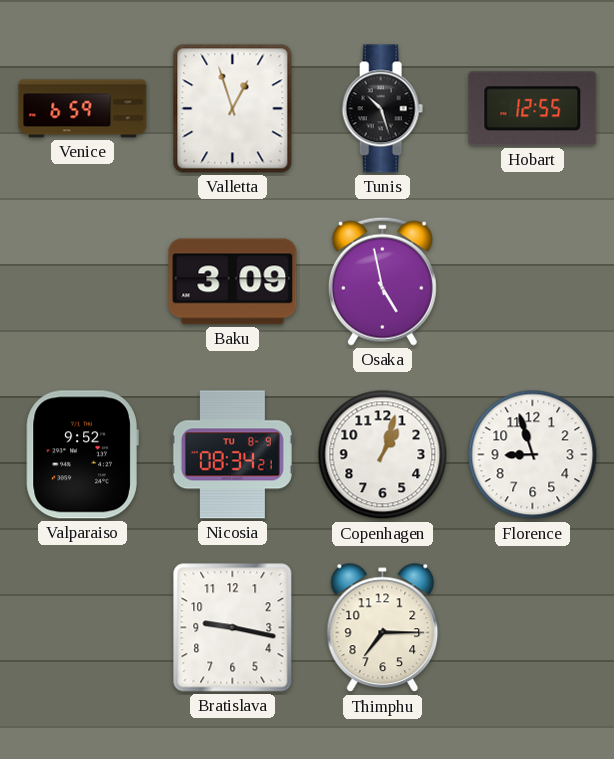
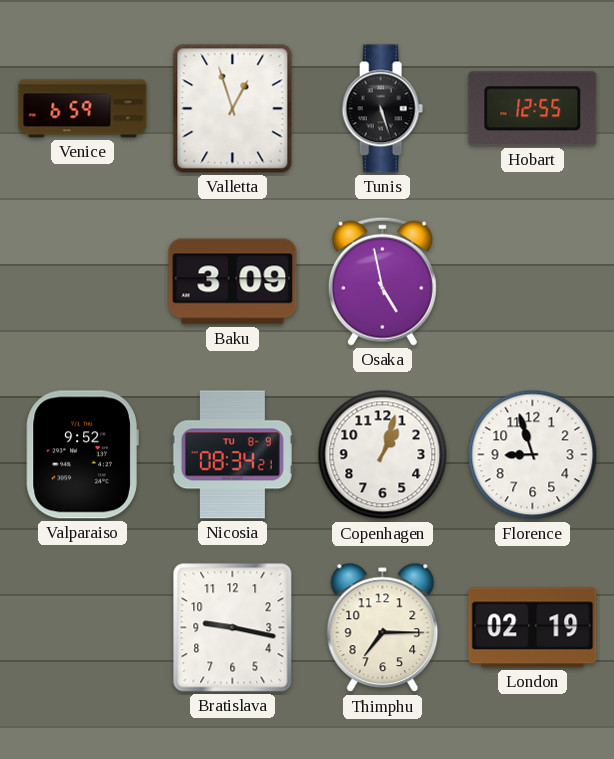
Tunis: 10:27 -> 5:27 (382, 109)
London: none -> 02:19 (533, 628)
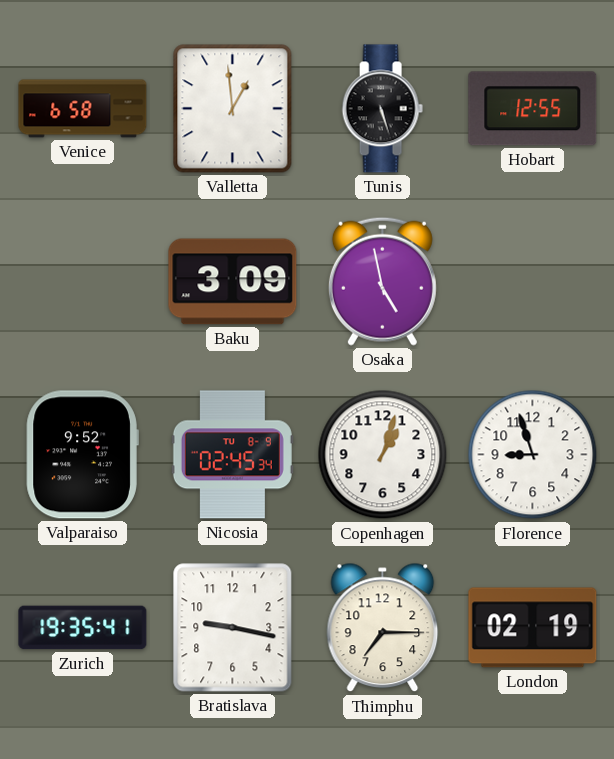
Venice: 6:59 -> 6:58 (83, 109)
Valletta: 12:57 -> 12:59 (233, 109)
Nicosia: 08:34 -> 02:45 (232, 455)
Zurich: none -> 19:35 (83, 628)
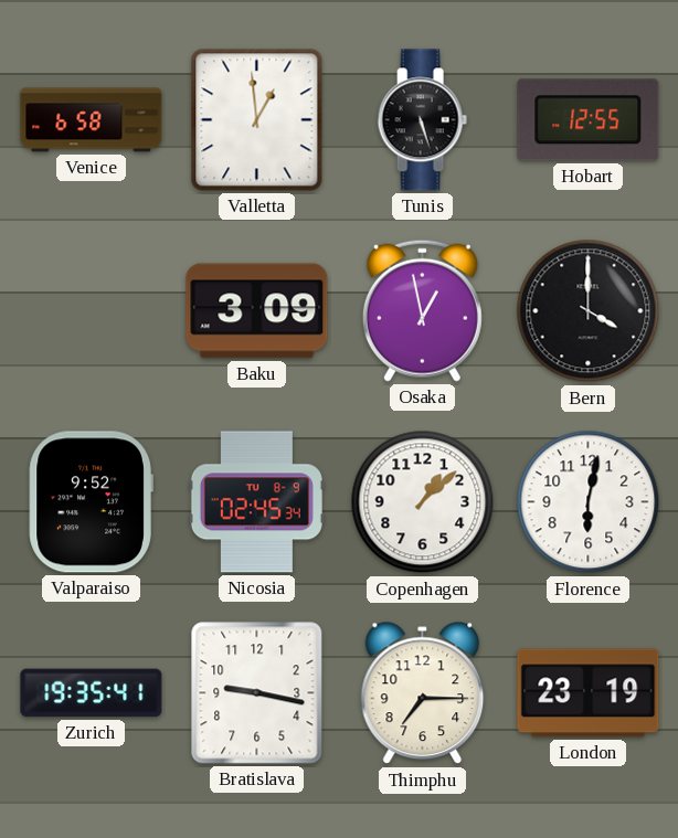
Osaka: 4:58 -> 12:58 (422, 310)
Bern: none -> 4:00 (589, 311)
Copenhagen: 1:03 -> 1:08 (423, 502)
Florence: 8:57 -> 6:02 (589, 502)
London: 02:19 -> 23:19 (589, 693)
